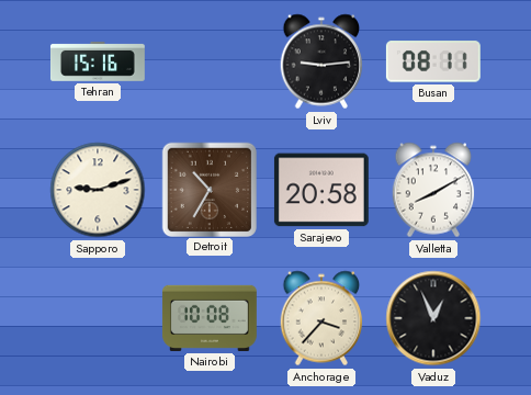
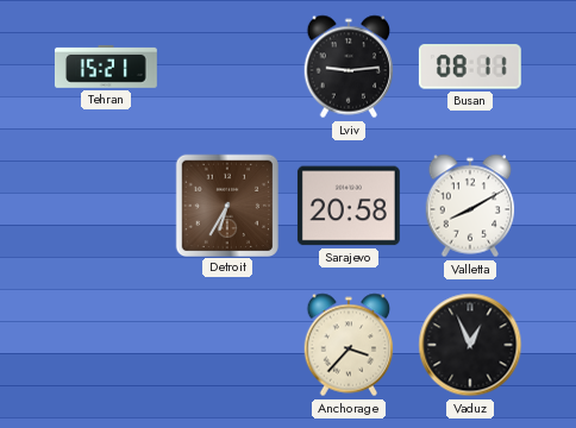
Tehran: 15:16 -> 15:21 (106, 67)
Sapporo: 9:12 -> none (98, 190)
Detroit: 10:35 -> 6:35 (226, 204)
Nairobi: 10:08 -> none (210, 318)
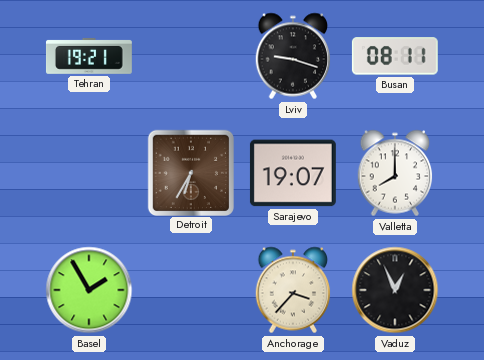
Tehran: 15:21 -> 19:21 (89, 56)
Lviv: 9:14 -> 9:18 (293, 56)
Sarajevo: 20:58 -> 19:07 (293, 173)
Valletta: 8:10 -> 8:00 (395, 173)
Basel: none -> 1:55 (89, 290)
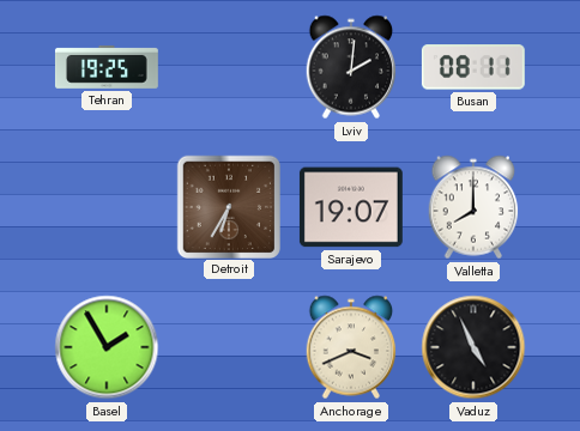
Tehran: 19:21 -> 19:25 (107, 67)
Lviv: 9:18 -> 2:01 (351, 67)
Anchorage: 3:37 -> 3:41 (351, 347)
Vaduz: 12:56 -> 4:56 (473, 347)
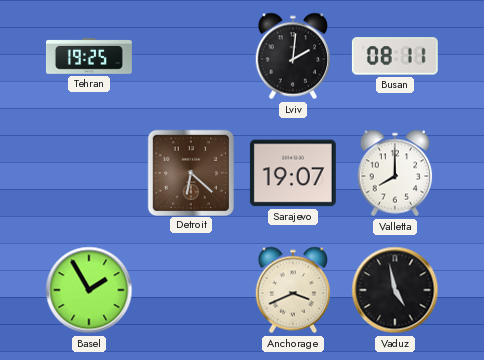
Detroit: 6:35 -> 6:22 (190, 172)
Vaduz: 4:56 -> 4:58 (395, 290)
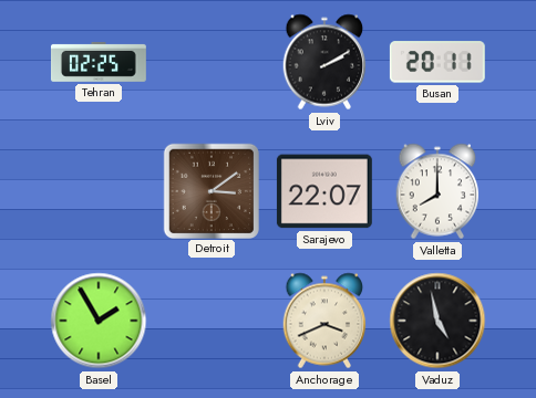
Tehran: 19:25 -> 02:25 (99, 62)
Lviv: 2:01 -> 2:10 (324, 62)
Busan: 08:11 -> 20:11 (437, 62)
Detroit: 6:22 -> 3:09 (210, 190)
Sarajevo: 19:07 -> 22:07 (324, 191)
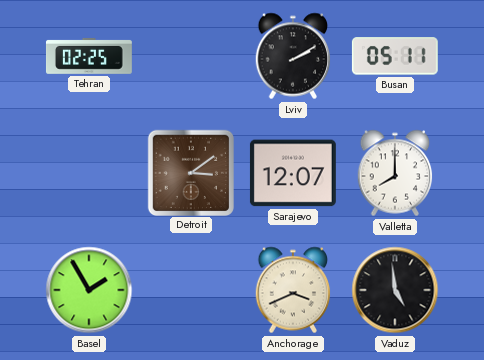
Busan: 20:11 -> 05:11 (395, 56)
Sarajevo: 22:07 -> 12:07 (293, 173)
Vaduz: 4:58 -> 4:59 (395, 290)
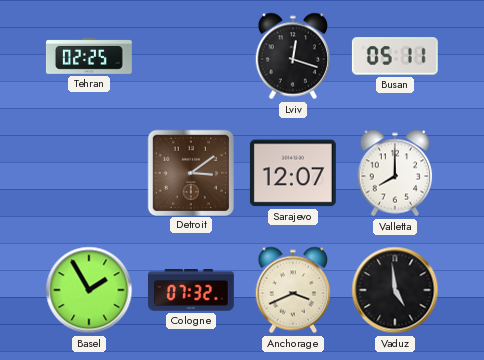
Lviv: 2:10 -> 12:18 (293, 56)
Cologne: none -> 07:32 (191, 290)
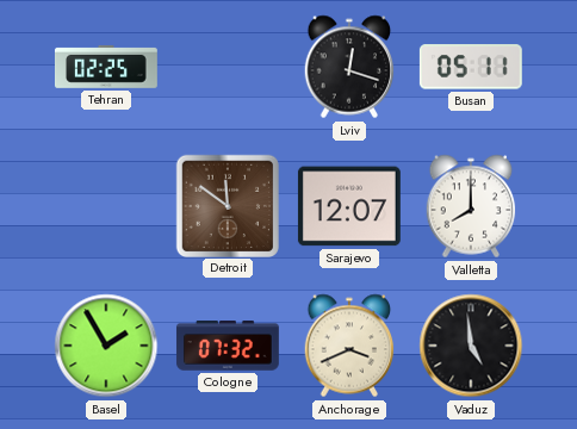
Detroit: 3:09 -> 11:51 (227, 205)
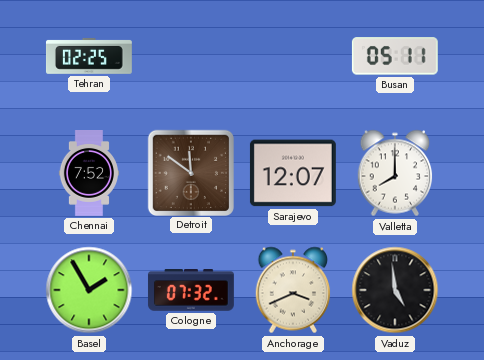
Lviv: 12:18 -> none (349, 67)
Chennai: none -> 7:52 (88, 174)
